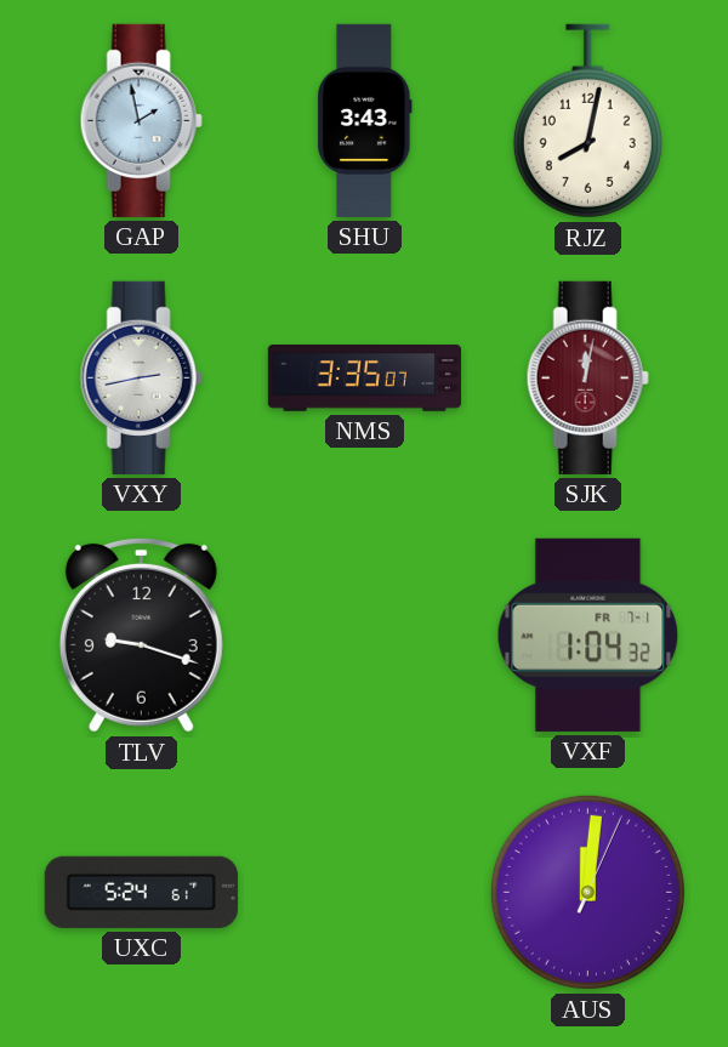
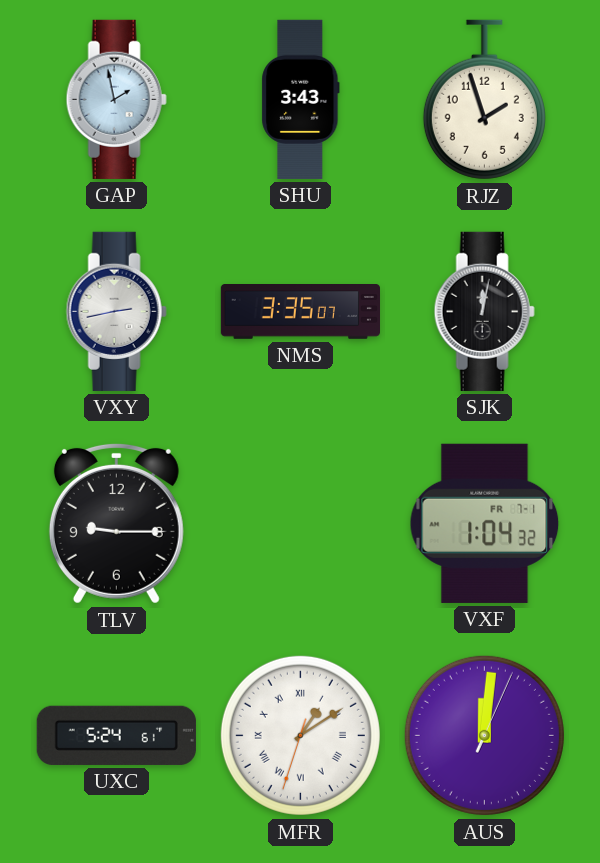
RJZ: 8:02 -> 1:57 (484, 100)
SJK dial: burgundy -> black (484, 311)
TLV: 9:18 -> 9:15 (116, 523)
MFR: none -> 1:09 (300, 735)
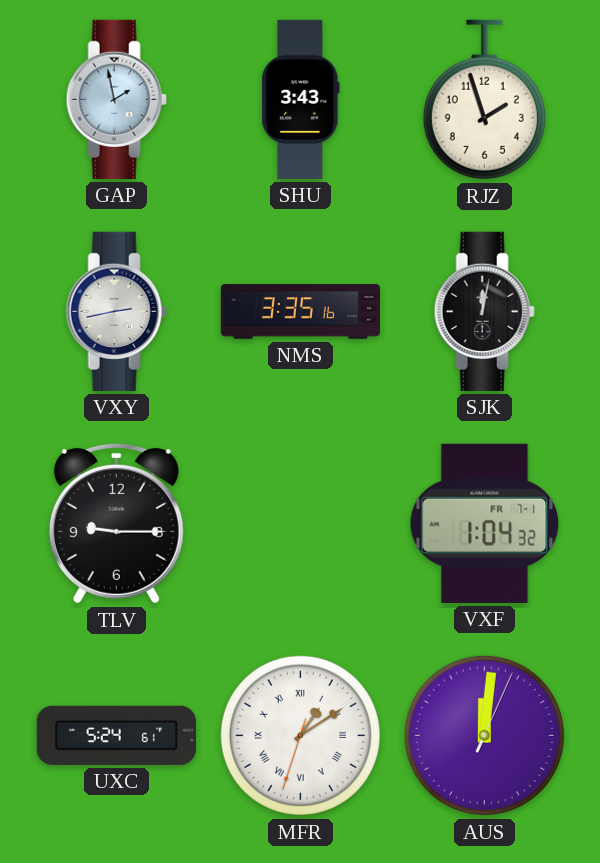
NMS: 3:35:07 -> 3:35:16 (300, 312)
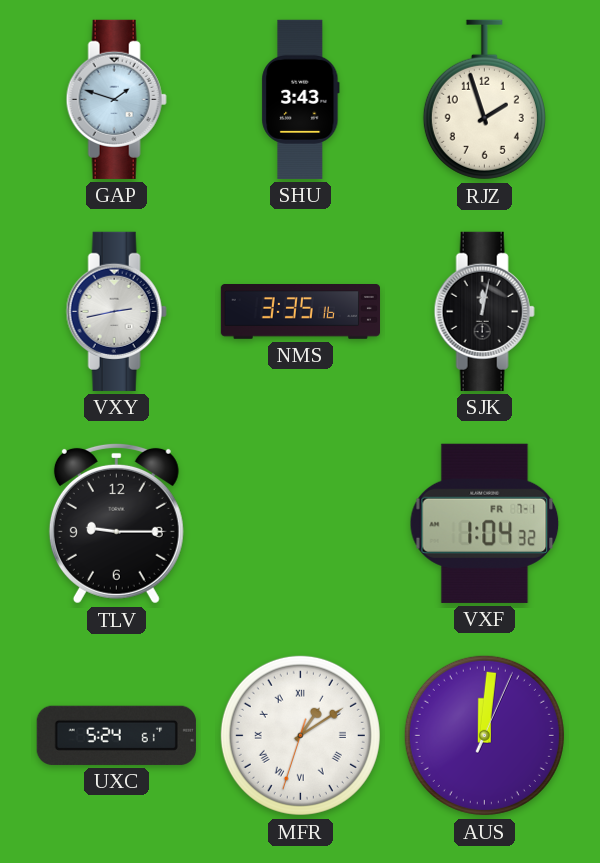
GAP: 1:58 -> 1:48 (116, 99)
